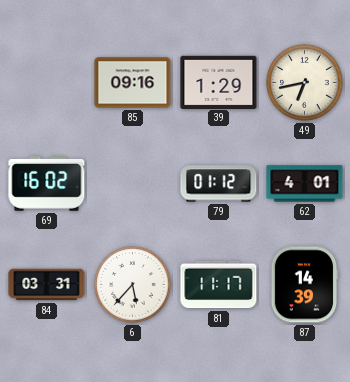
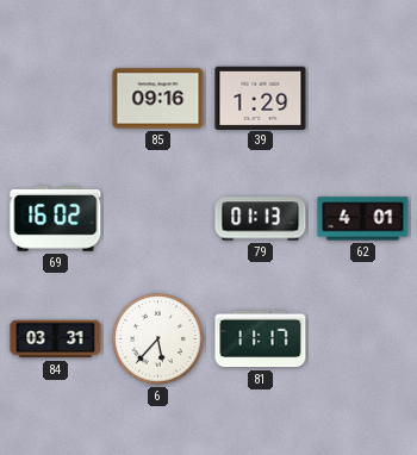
49: 6:43 -> none (305, 83)
79: 01:12 -> 01:13 (261, 219)
87: 14:39 -> none (304, 285)
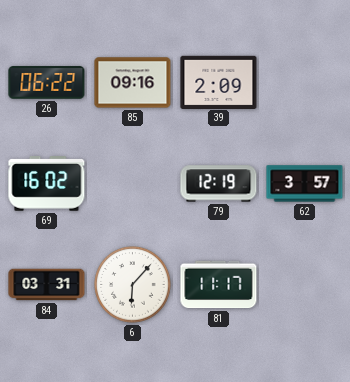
26: none -> 06:22 (47, 83)
39: 1:29 -> 2:09 (219, 82)
79: 01:13 -> 12:19 (219, 184)
62: 4:01 -> 3:57 (305, 184)
6: 5:37 -> 6:07 (133, 285)
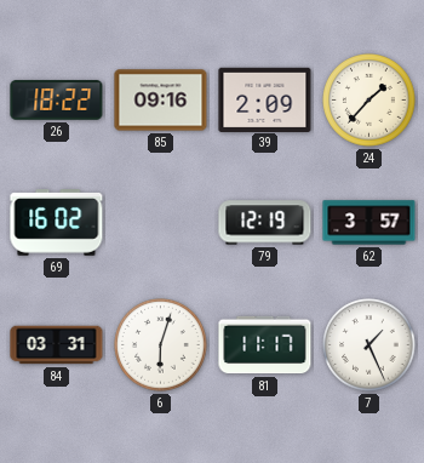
26: 06:22 -> 18:22 (57, 101)
24: none -> 1:37 (369, 101)
6: 6:07 -> 6:03 (161, 345)
7: none -> 1:26 (369, 345)
